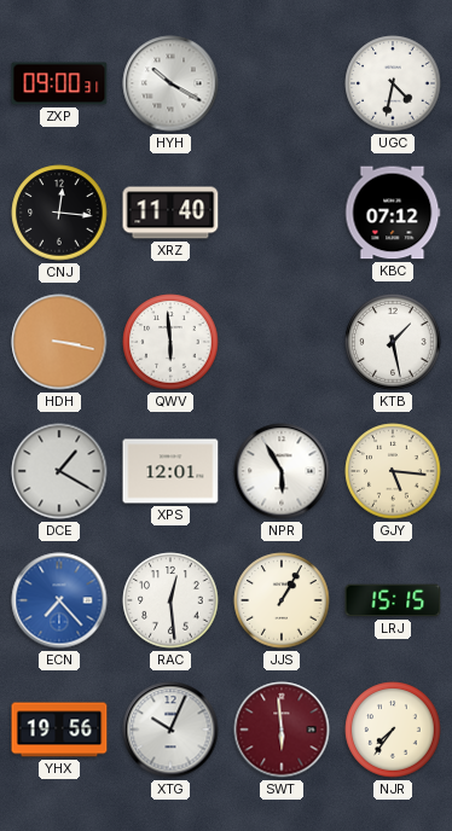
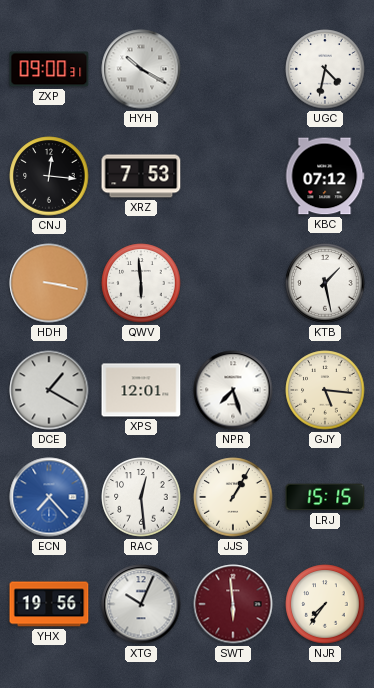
XRZ: 11:40 -> 7:53 (141, 176)
NPR: 5:55 -> 7:27 (233, 390)
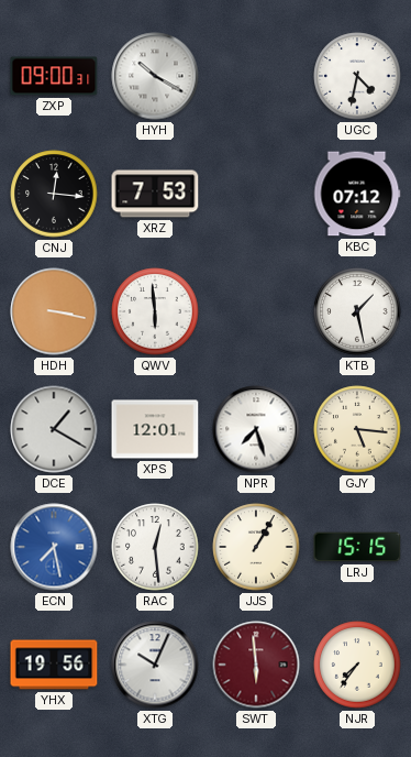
ECN: 7:23 -> 7:28 (54, 547)
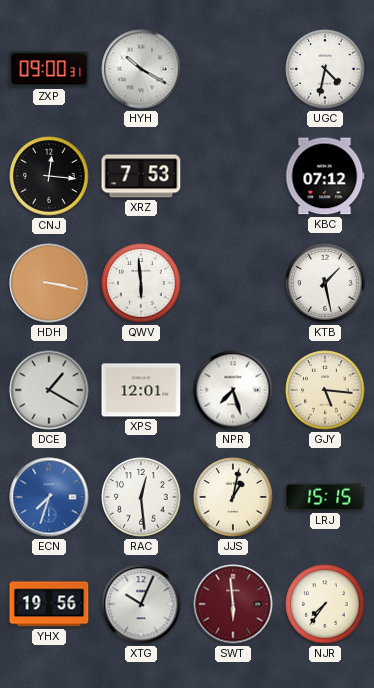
ECN: 7:28 -> 7:33 (49, 497)
JJS: 1:05 -> 1:02 (233, 497)
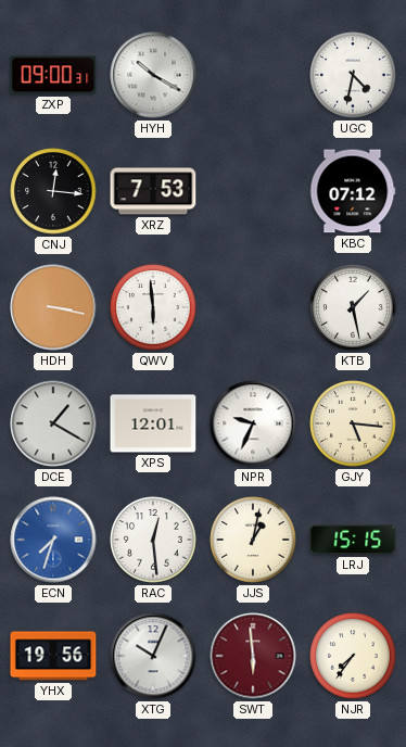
NPR: 7:27 -> 9:34 (253, 423)
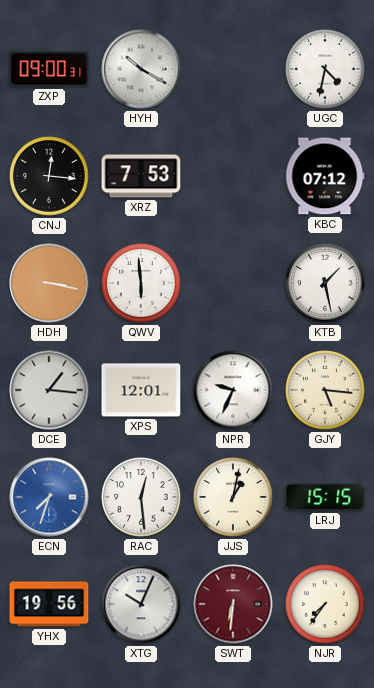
DCE: 1:20 -> 1:16 (49, 390)
SWT: 5:59 -> 6:31 (233, 604)
